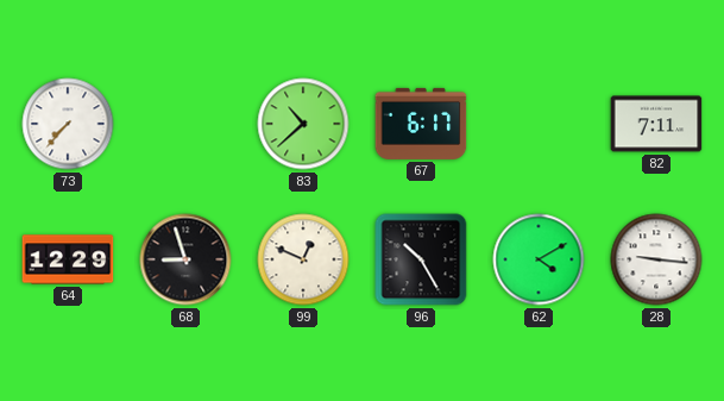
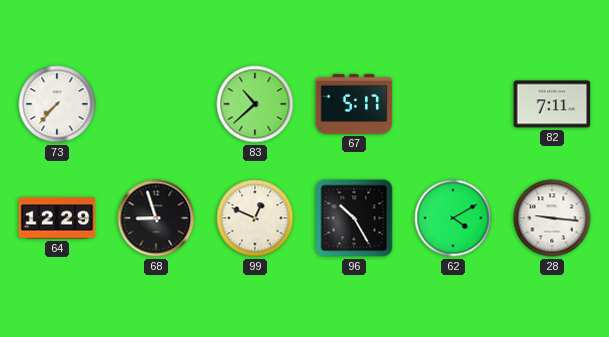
67: 6:17 -> 5:17 (354, 104)
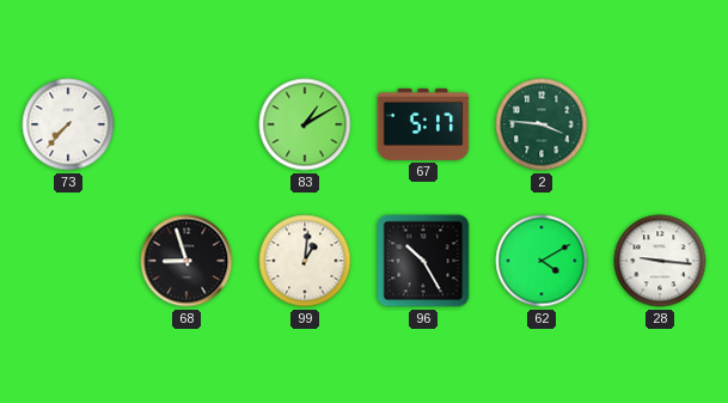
83: 10:38 -> 1:10 (305, 124)
2: none -> 3:46 (542, 124)
82: 7:11 -> none (552, 104)
64: 12:29 -> none (57, 218)
99: 12:49 -> 1:01 (305, 261)
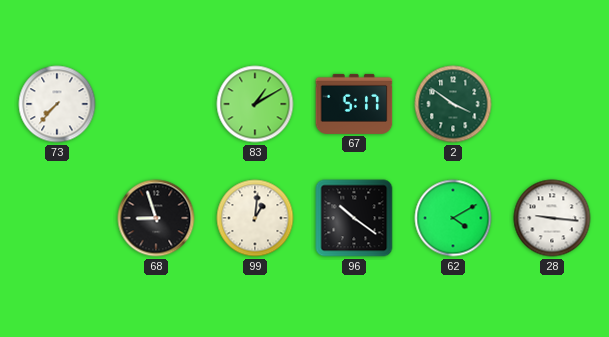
2: 3:46 -> 3:51 (453, 104)
96: 10:25 -> 10:21 (354, 218)
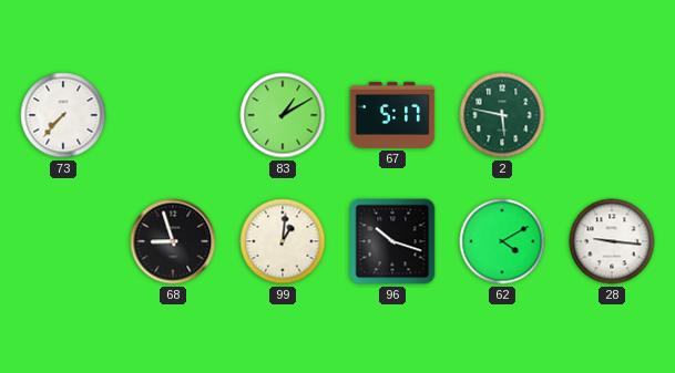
2: 3:51 -> 5:47 (502, 115)
96: 10:21 -> 10:18 (392, 241)
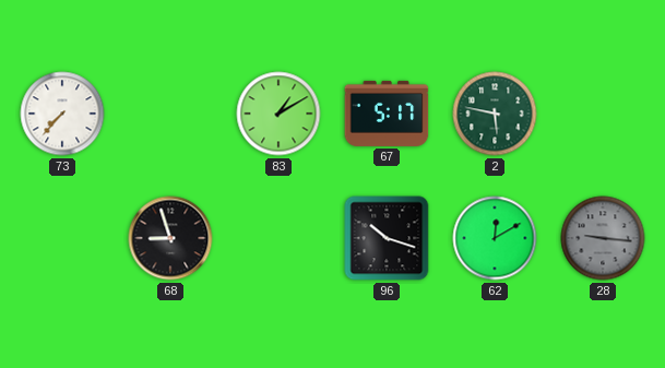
99: 1:01 -> none (283, 241)
62: 4:10 -> 12:10 (495, 238)
28 dial: white -> grey (603, 238)
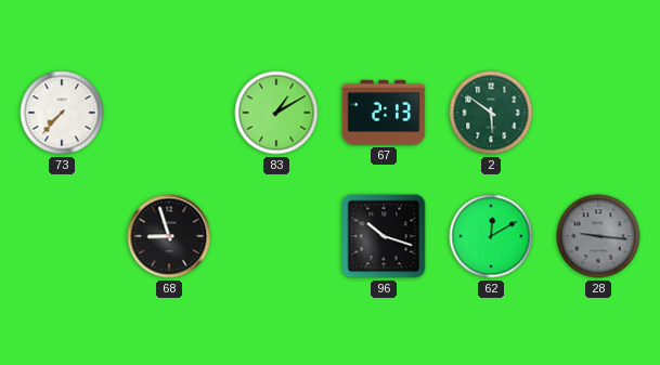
67: 5:17 -> 2:13 (384, 113)
2: 5:47 -> 5:51 (491, 113)
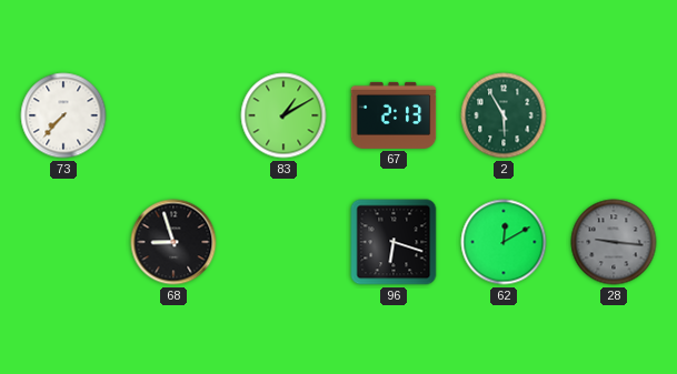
2: 5:51 -> 5:55 (504, 115)
96: 10:18 -> 6:18 (394, 242)
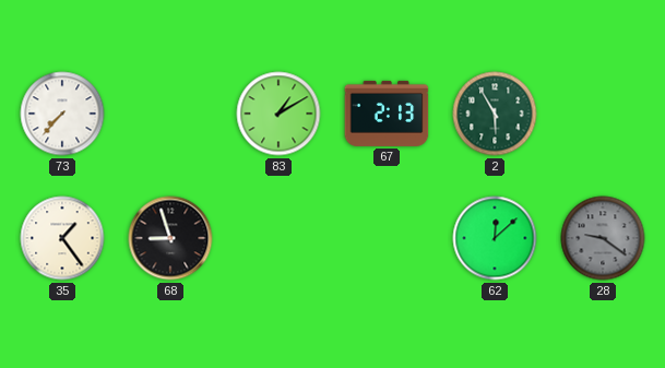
35: none -> 1:24 (62, 238)
96: 6:18 -> none (394, 242)
62: 12:10 -> 12:08 (495, 238)
28: 9:16 -> 9:21 (603, 238)
